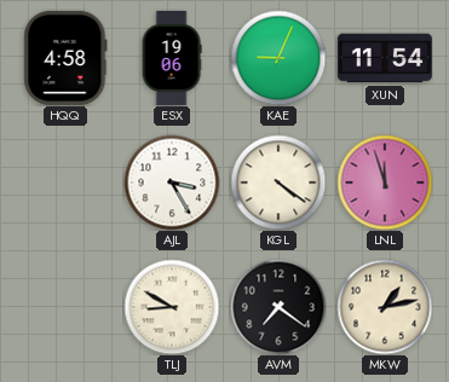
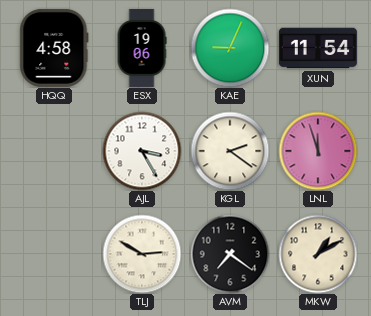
KGL: 4:21 -> 2:21 (230, 151)
TLJ: 8:50 -> 2:50 (142, 254)
MKW: 1:13 -> 1:10 (318, 254)
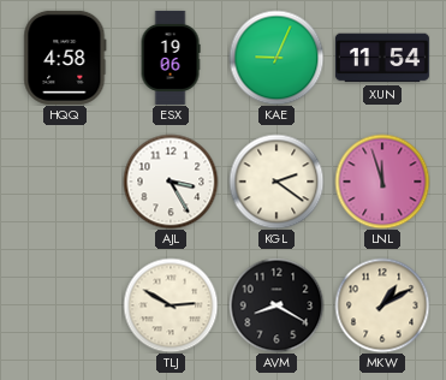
AVM: 7:21 -> 8:20 (276, 305)
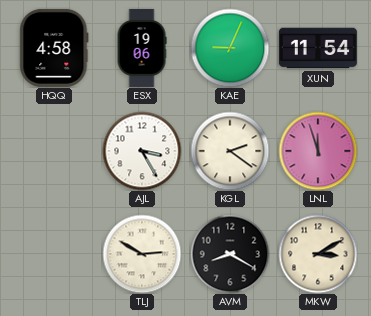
MKW: 1:10 -> 3:10 (318, 254)
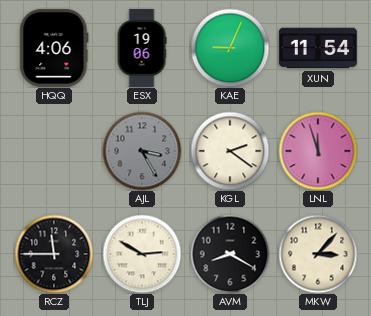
HQQ: 4:58 -> 4:06 (54, 48)
AJL dial: white -> grey (142, 151)
RCZ: none -> 11:45 (54, 254)
MKW: 3:10 -> 3:07 (318, 254)
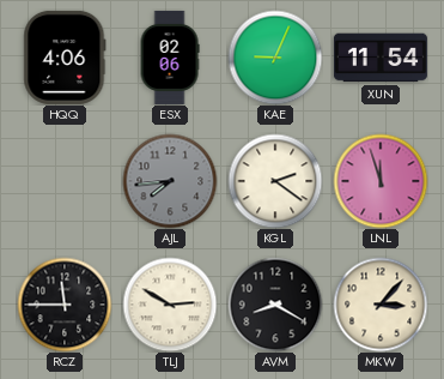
ESX: 19:06 -> 02:06 (170, 58)
AJL: 3:25 -> 7:44 (170, 181)
